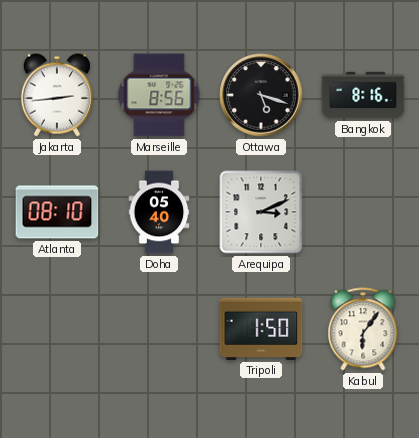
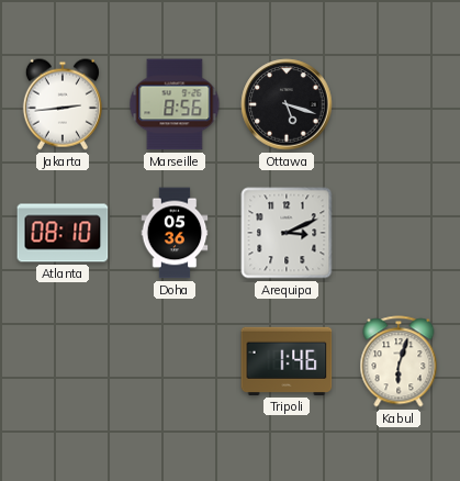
Bangkok: 8:16 -> none (363, 95)
Doha: 05:40 -> 05:36 (175, 233)
Tripoli: 1:50 -> 1:46 (287, 361)
Kabul: 6:06 -> 6:03 (399, 361)
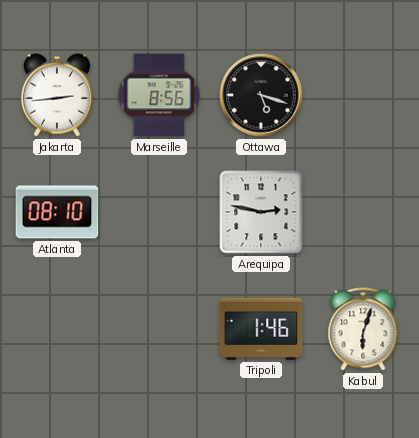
Doha: 05:36 -> none (175, 233)
Arequipa: 3:11 -> 2:47 (261, 212)
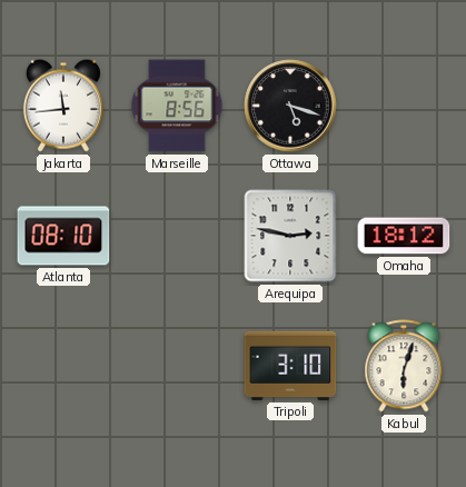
Jakarta: 2:44 -> 11:44 (63, 106)
Omaha: none -> 18:12 (404, 236)
Tripoli: 1:46 -> 3:10 (290, 366)
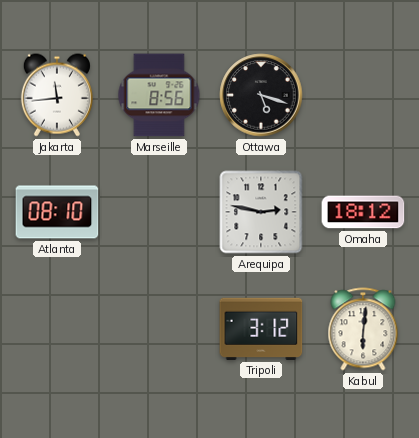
Tripoli: 3:10 -> 3:12 (261, 329)
Kabul: 6:03 -> 6:01 (363, 329)
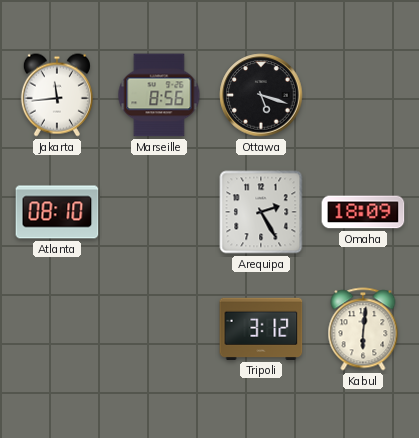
Arequipa: 2:47 -> 2:25 (261, 212)
Omaha: 18:12 -> 18:09 (363, 212)
